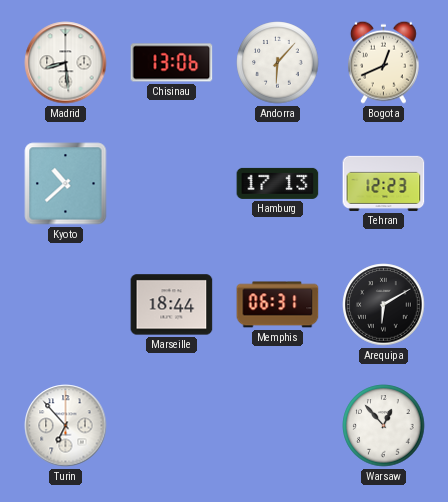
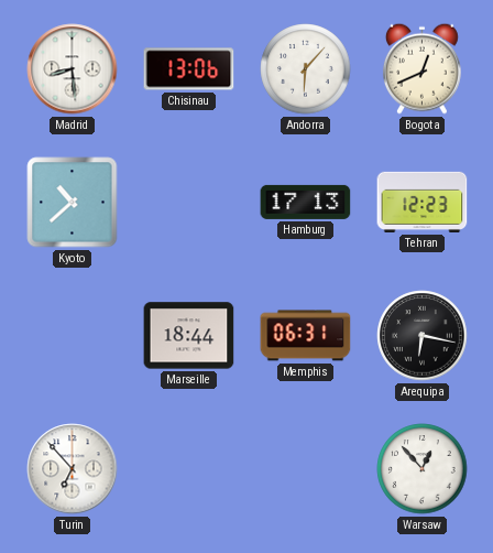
Arequipa: 6:10 -> 6:17 (423, 336)
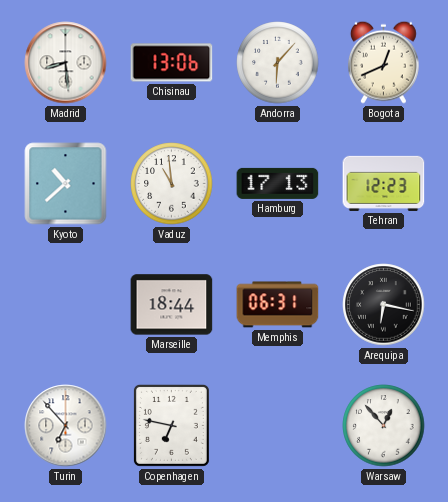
Vaduz: none -> 10:59 (172, 184)
Copenhagen: none -> 6:47 (171, 425)
